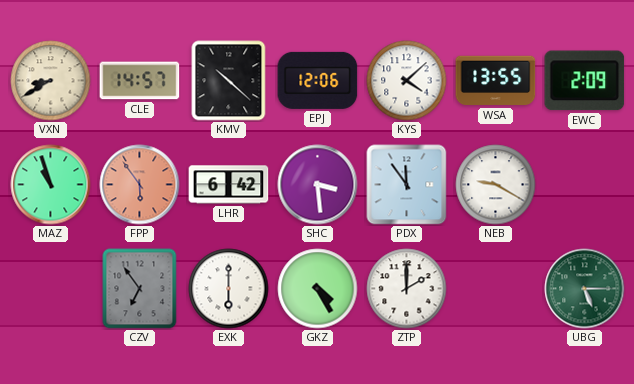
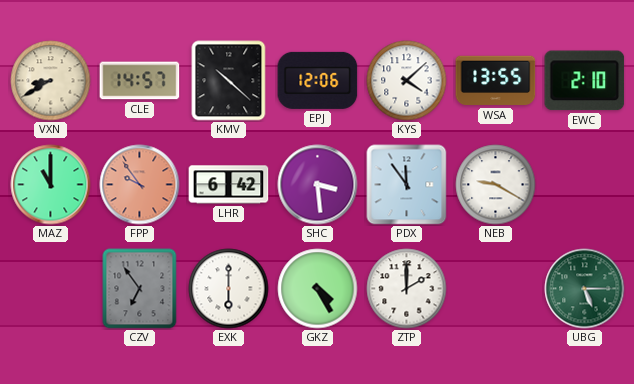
EWC: 2:09 -> 2:10 (585, 81)
MAZ: 10:57 -> 11:00 (51, 185)
FPP: 5:54 -> 9:54 (140, 185)
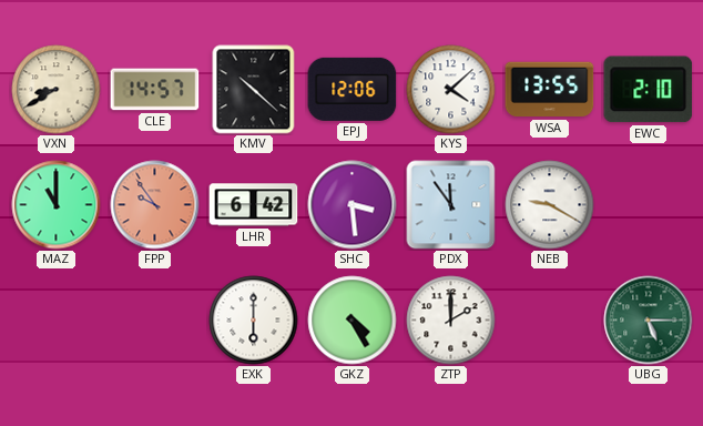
CZV: 6:54 -> none (140, 289)
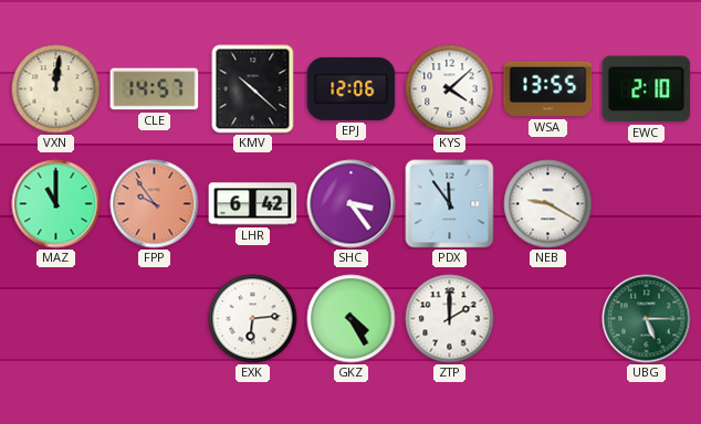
VXN: 8:40 -> 12:01 (56, 89)
SHC: 3:29 -> 3:24 (352, 204)
EXK: 6:00 -> 6:14 (253, 319)
